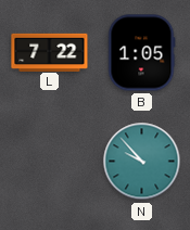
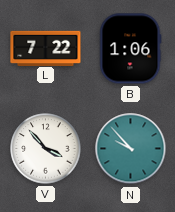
B: 1:05 -> 1:06 (130, 49)
V: none -> 3:53 (46, 149)
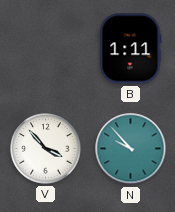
L: 7:22 -> none (46, 48)
B: 1:06 -> 1:11 (130, 49)
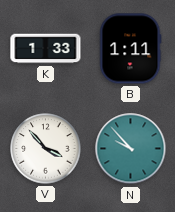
K: none -> 1:33 (46, 49)
